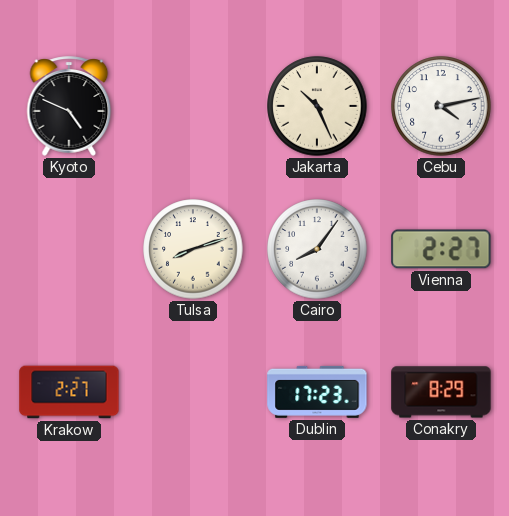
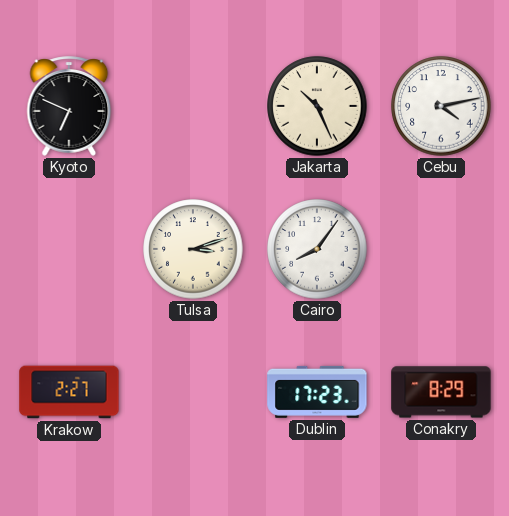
Kyoto: 4:49 -> 6:49 (69, 106)
Tulsa: 8:12 -> 3:12 (193, 249)
Vienna: 2:27 -> none (441, 249)
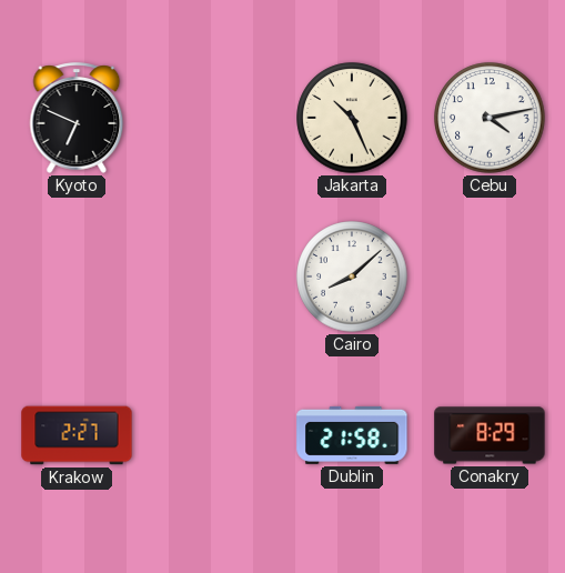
Tulsa: 3:12 -> none (193, 249)
Cairo: 8:06 -> 8:08 (352, 277)
Dublin: 17:23 -> 21:58 (352, 435)
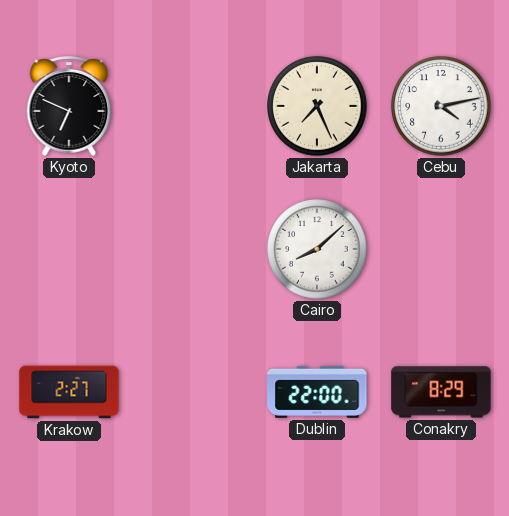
Jakarta: 10:26 -> 7:26 (317, 106)
Dublin: 21:58 -> 22:00 (317, 392)
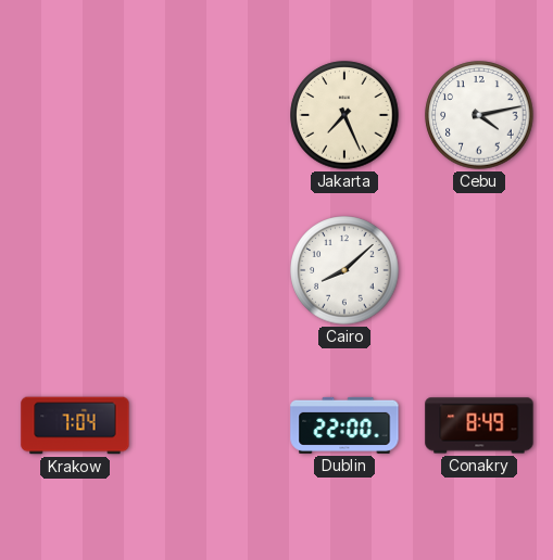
Kyoto: 6:49 -> none (69, 106)
Krakow: 2:27 -> 7:04 (75, 425)
Conakry: 8:29 -> 8:49 (479, 425)
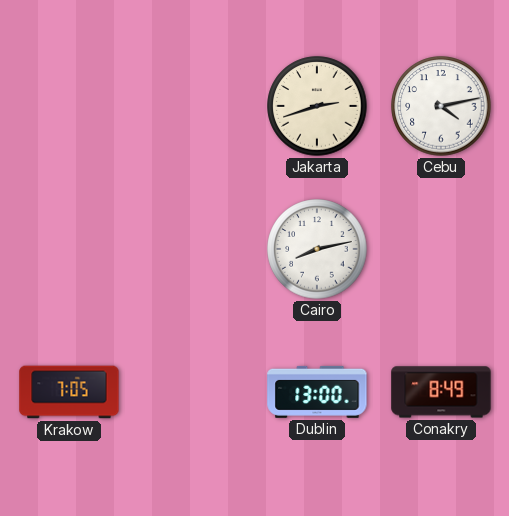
Jakarta: 7:26 -> 2:42 (317, 106)
Cairo: 8:08 -> 8:13 (317, 249)
Krakow: 7:04 -> 7:05 (69, 392)
Dublin: 22:00 -> 13:00 (317, 392)
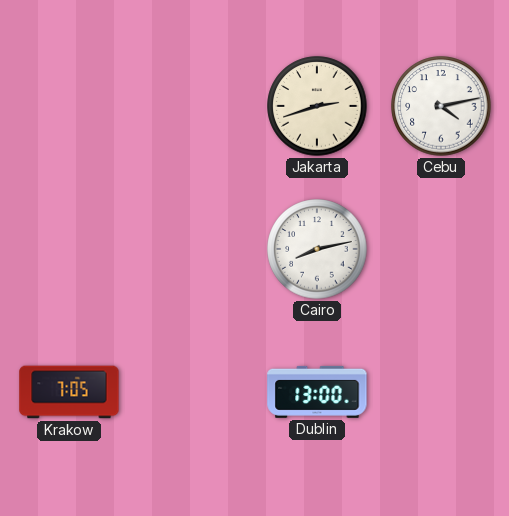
Conakry: 8:49 -> none (441, 392)
